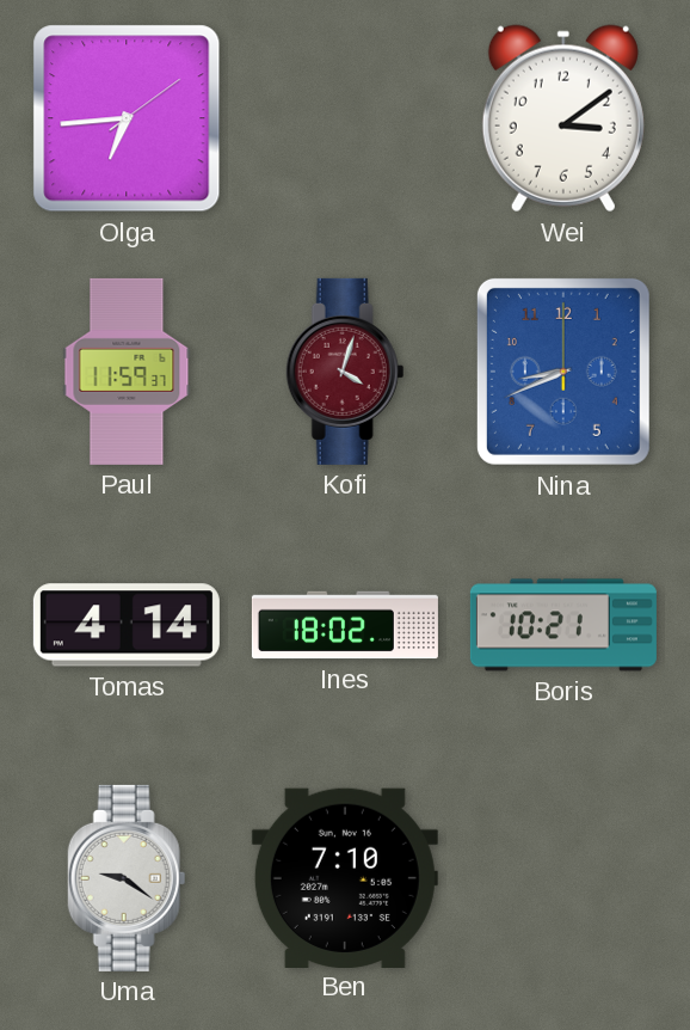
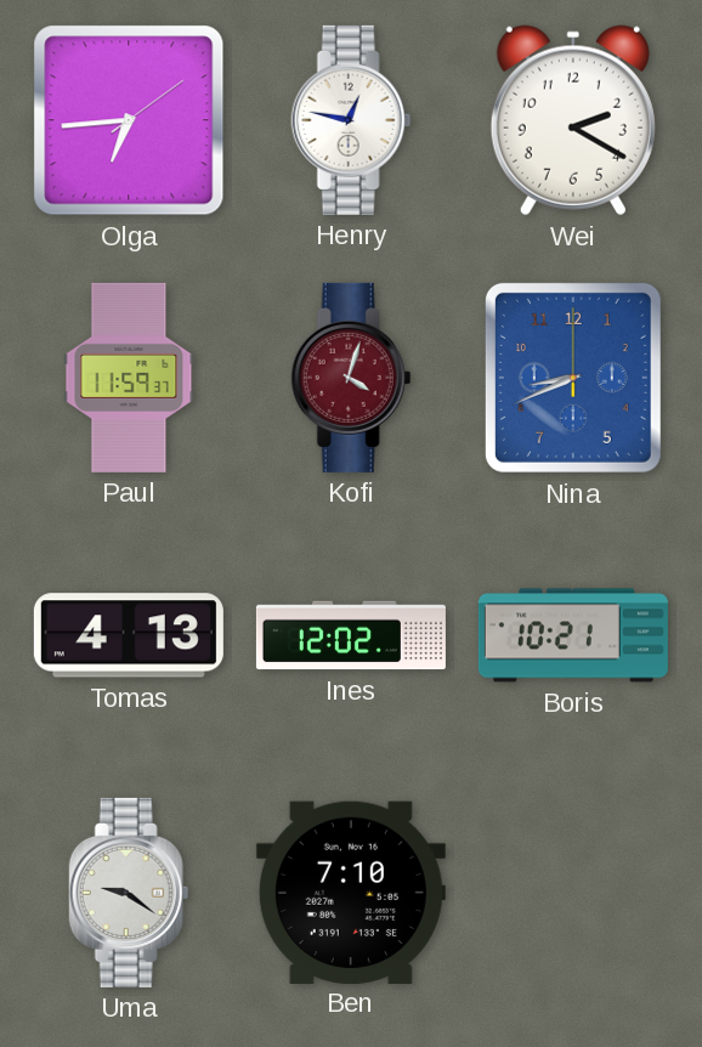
Henry: none -> 12:47 (351, 120)
Wei: 3:09 -> 2:20 (573, 120)
Tomas: 4:14 -> 4:13 (129, 635)
Ines: 18:02 -> 12:02 (351, 635)
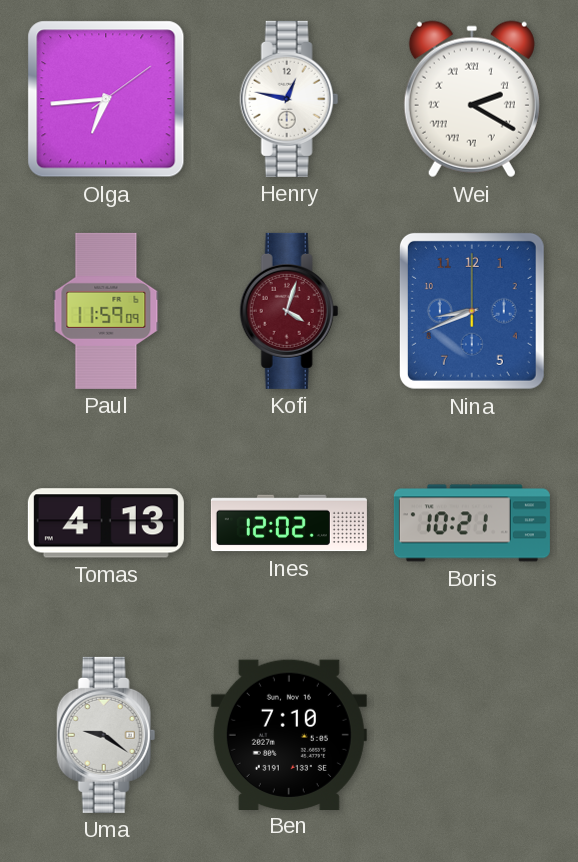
Wei numerals: Arabic -> Roman (472, 99)
Paul: 11:59:37 -> 11:59:09 (106, 311)
